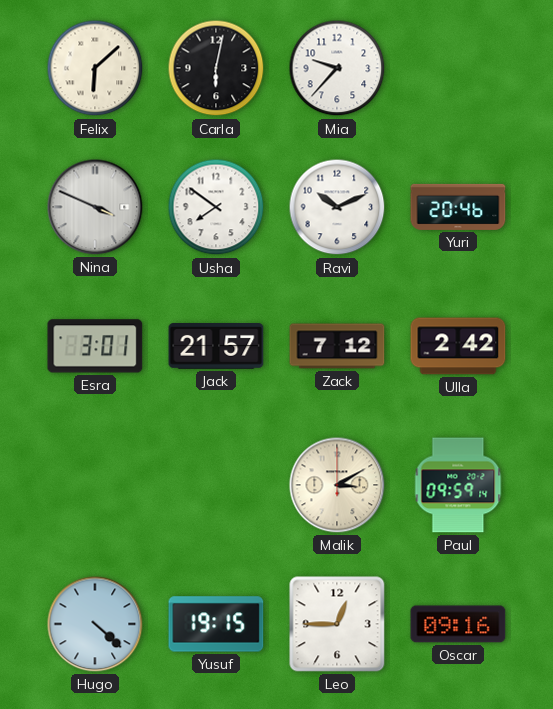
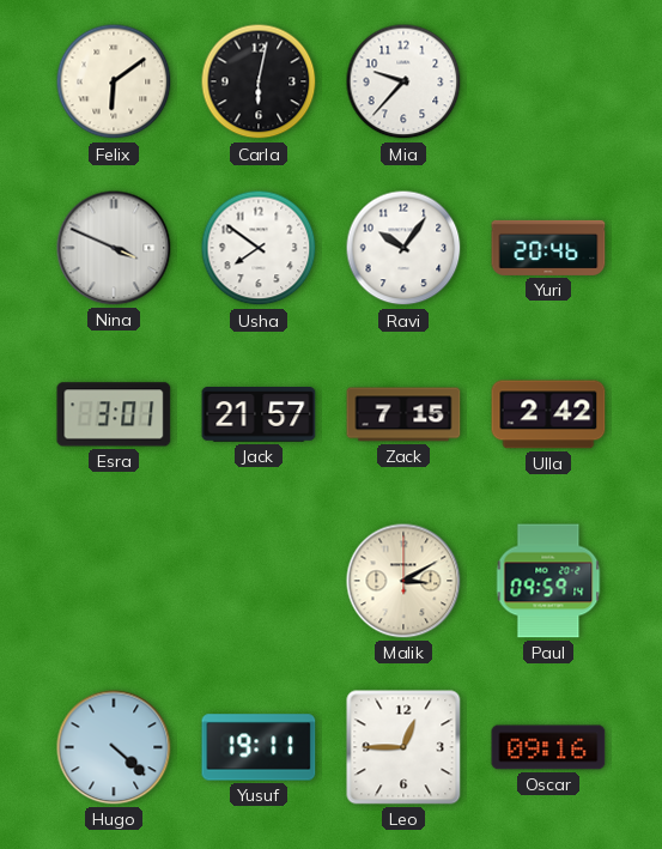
Felix: 6:08 -> 6:09 (114, 81)
Ravi: 10:11 -> 10:06 (403, 248)
Zack: 7:12 -> 7:15 (403, 414)
Yusuf: 19:15 -> 19:11 (259, 747)
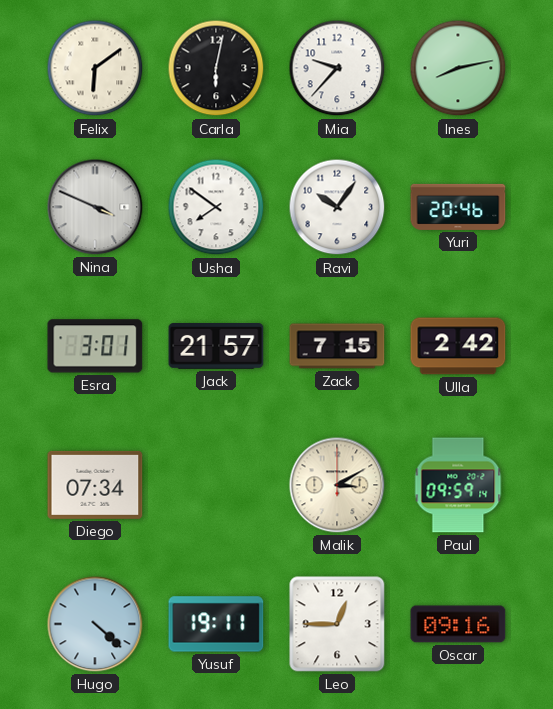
Ines: none -> 8:13 (458, 68)
Diego: none -> 07:34 (95, 485)
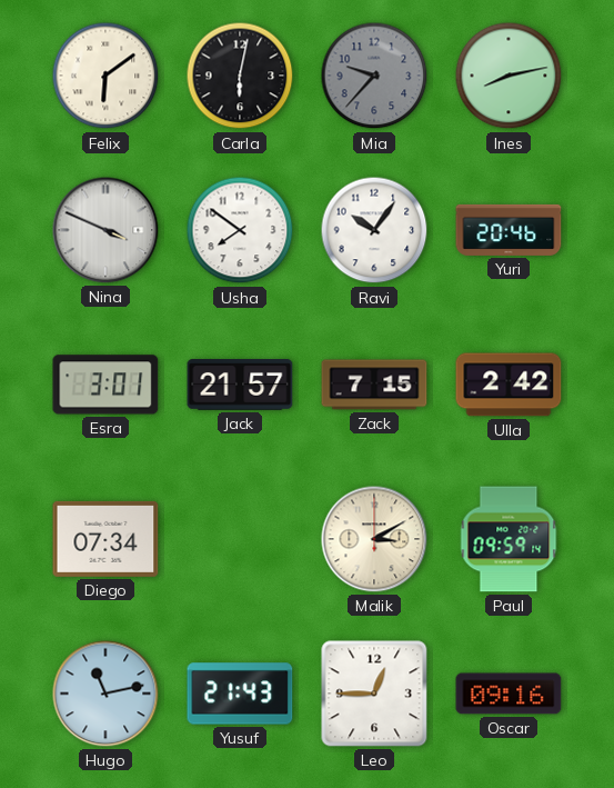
Mia dial: white -> grey (374, 76)
Hugo: 4:22 -> 11:13 (105, 694)
Yusuf: 19:11 -> 21:43 (240, 694)
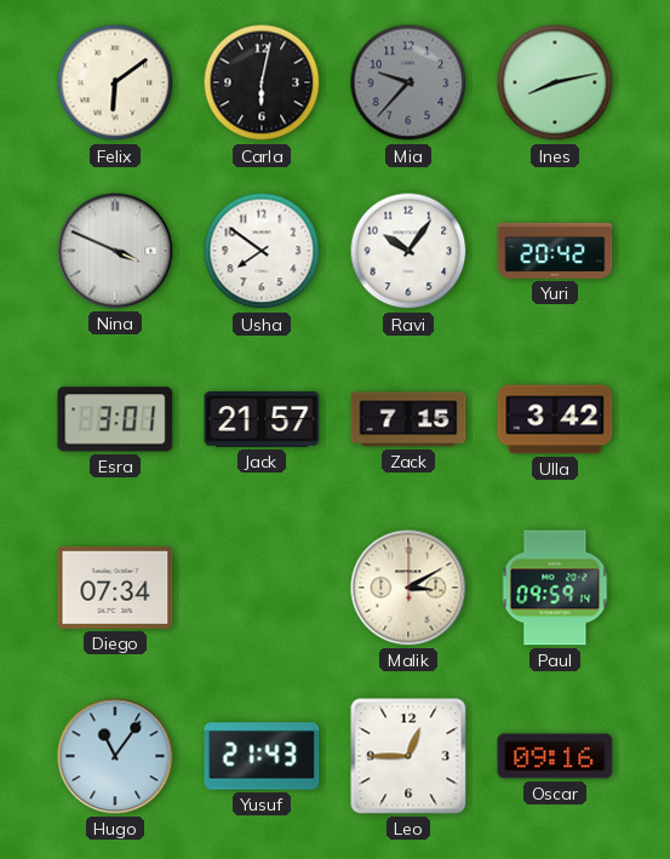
Yuri: 20:46 -> 20:42 (555, 251)
Ulla: 2:42 -> 3:42 (555, 419)
Hugo: 11:13 -> 11:06 (115, 756)
